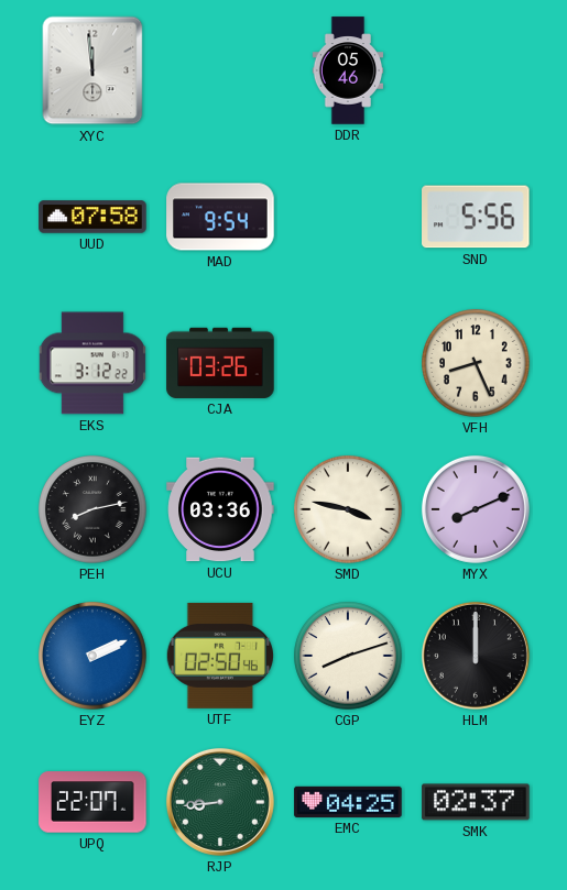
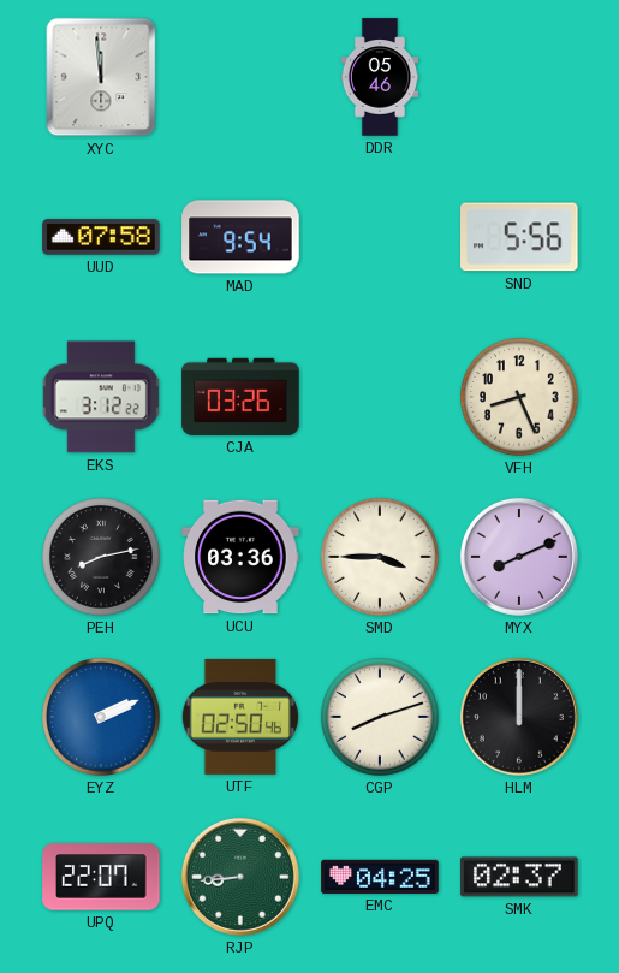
SMD: 3:47 -> 3:45 (380, 557)
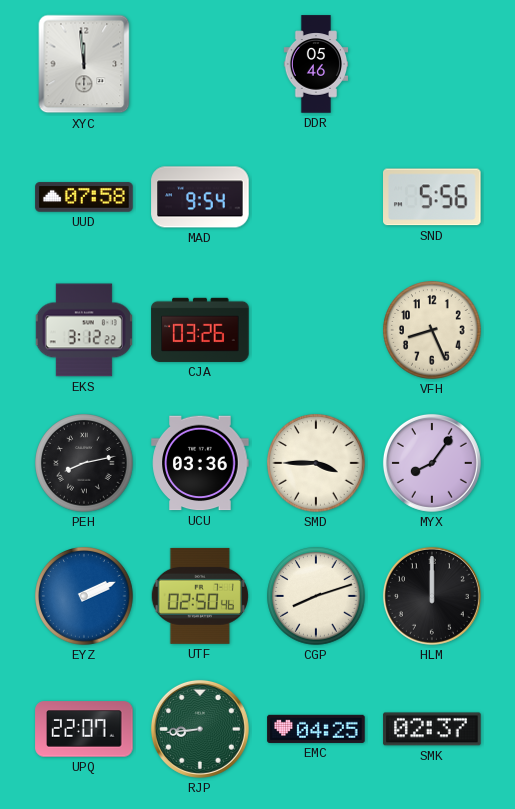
MYX: 8:11 -> 8:06 (432, 463)
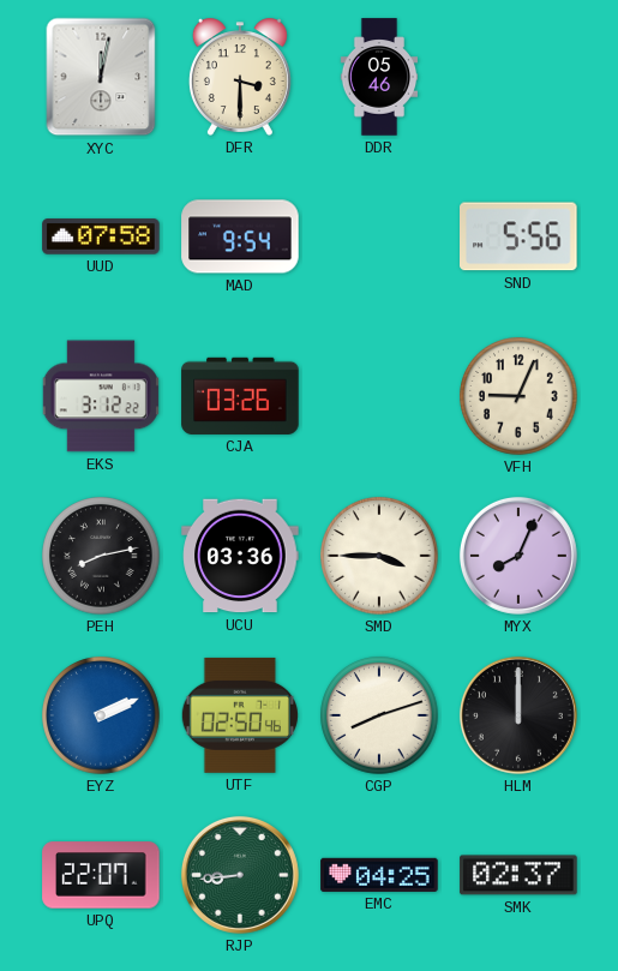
XYC: 11:59 -> 12:02 (101, 77)
DFR: none -> 3:30 (240, 77)
VFH: 8:26 -> 9:04 (518, 396)
MYX: 8:06 -> 8:04 (518, 556)
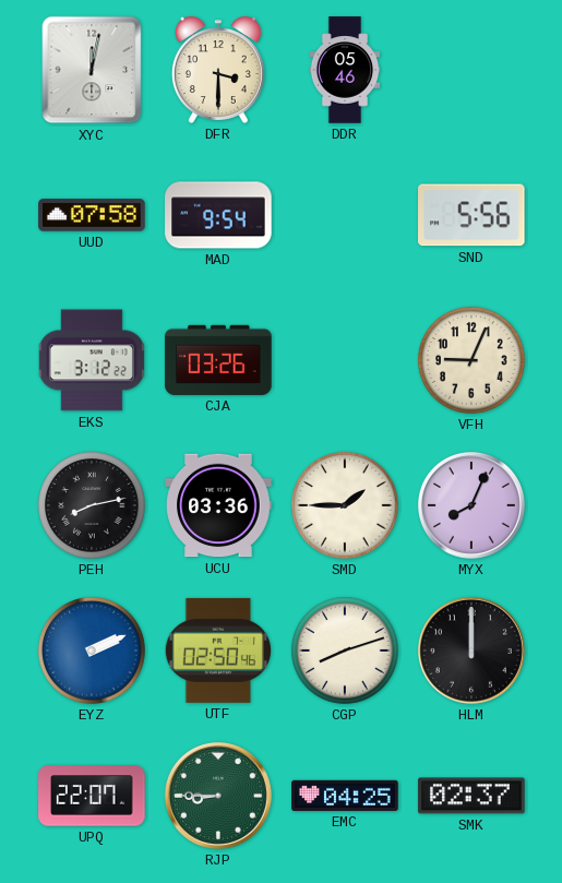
SMD: 3:45 -> 1:45 (345, 505)
RJP: 8:44 -> 8:45 (218, 796)
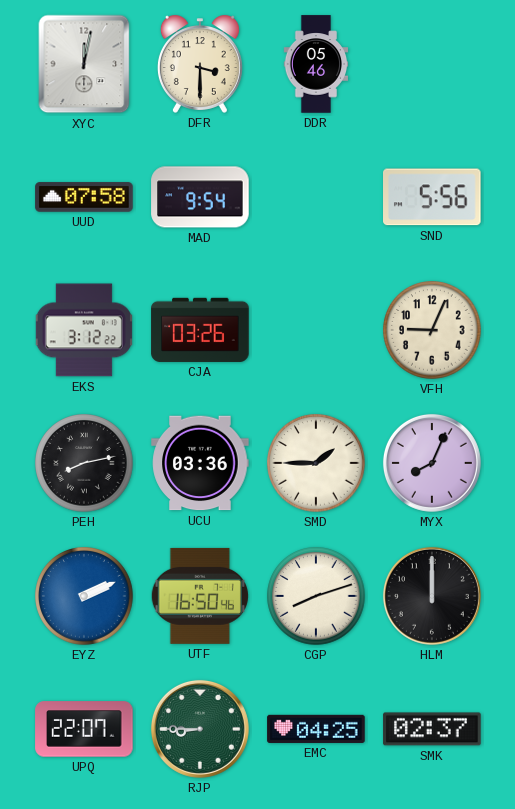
UTF: 02:50 -> 16:50 (200, 596)
